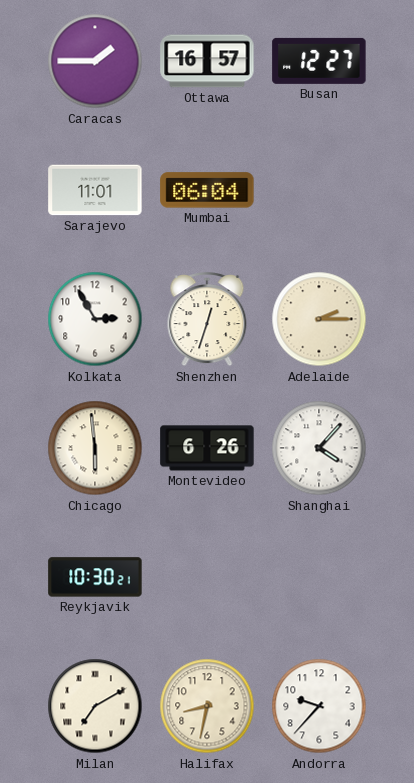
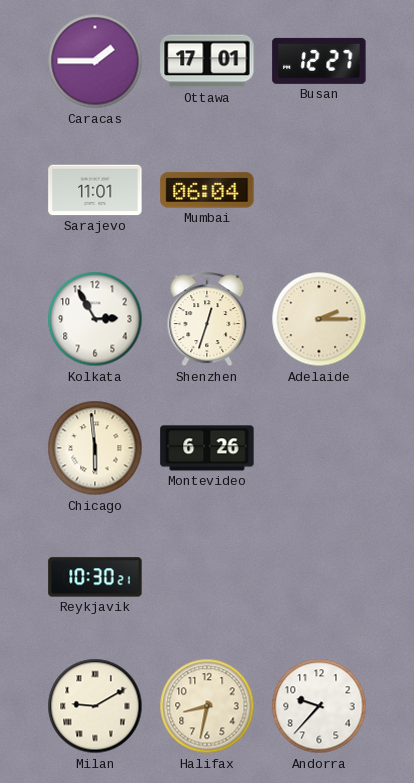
Ottawa: 16:57 -> 17:01 (207, 61)
Shanghai: 4:07 -> none (319, 448)
Milan: 7:10 -> 9:10 (95, 706)
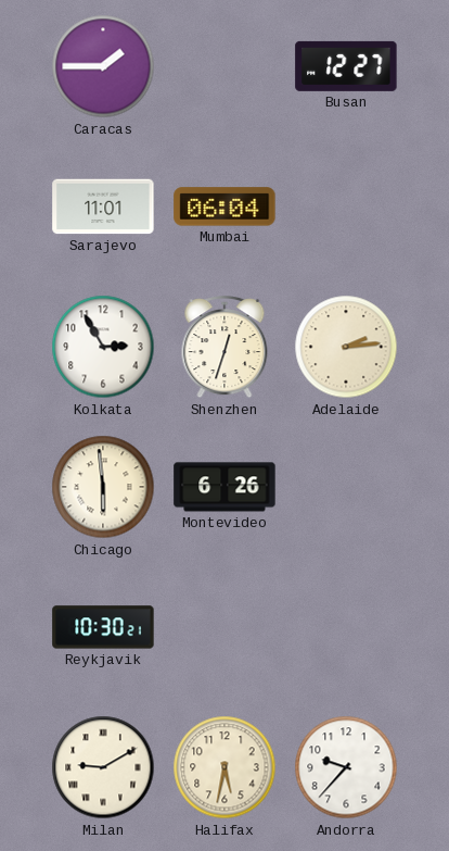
Ottawa: 17:01 -> none (207, 61)
Adelaide: 2:15 -> 2:14 (346, 347)
Halifax: 8:32 -> 5:32 (224, 767)
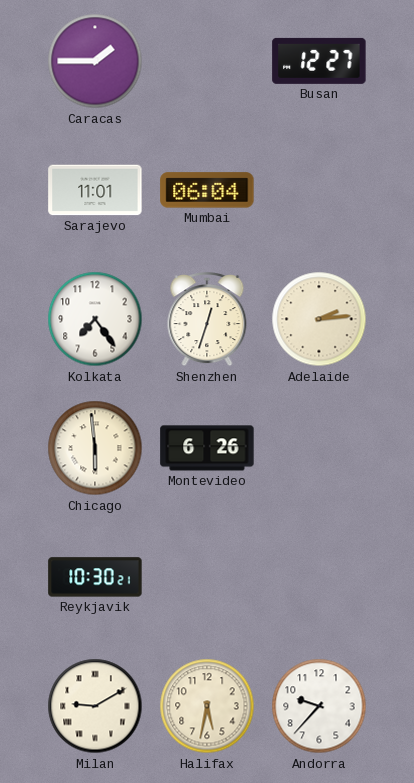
Kolkata: 2:55 -> 7:24 (95, 319)
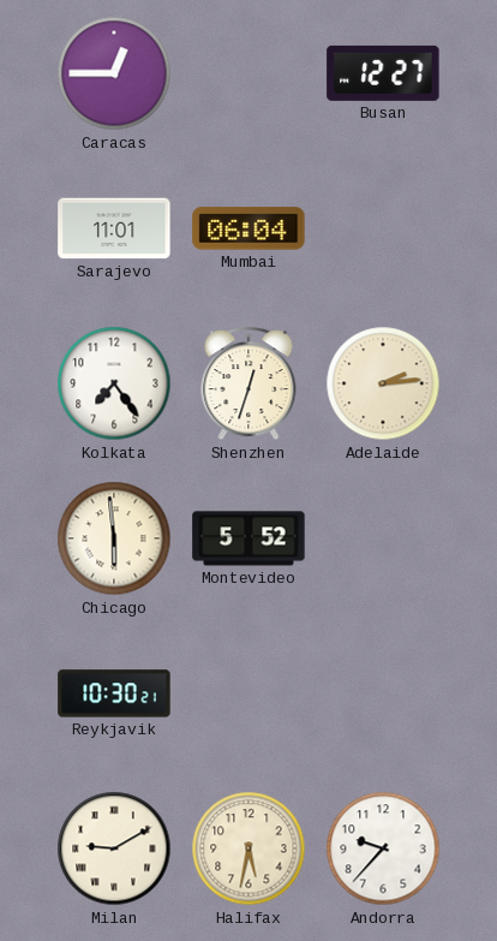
Caracas: 1:45 -> 12:45 (114, 73)
Montevideo: 6:26 -> 5:52 (248, 538)
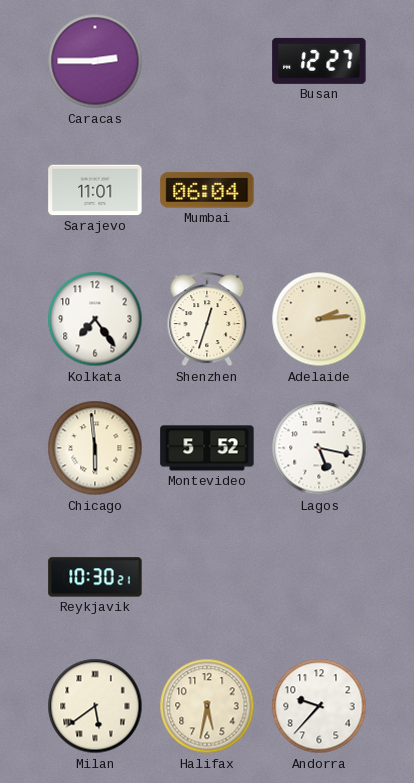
Caracas: 12:45 -> 2:45 (95, 61)
Lagos: none -> 5:17 (319, 448)
Milan: 9:10 -> 5:39 (95, 706)
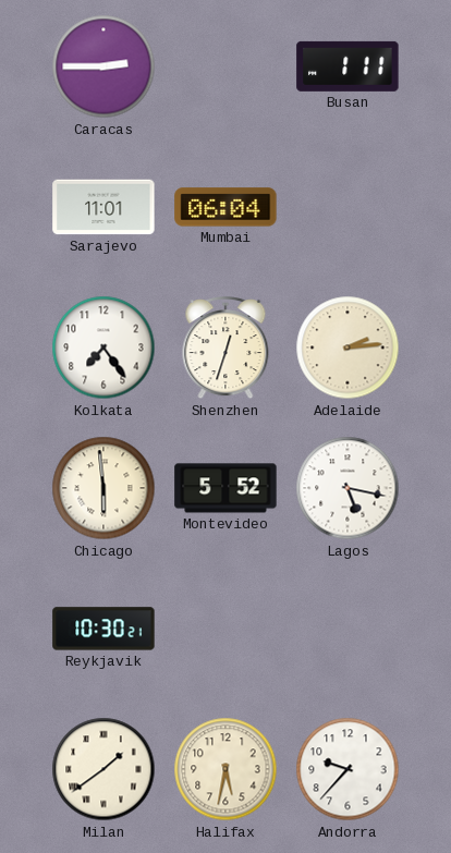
Busan: 12:27 -> 1:11 (348, 66)
Milan: 5:39 -> 1:39 (103, 769)
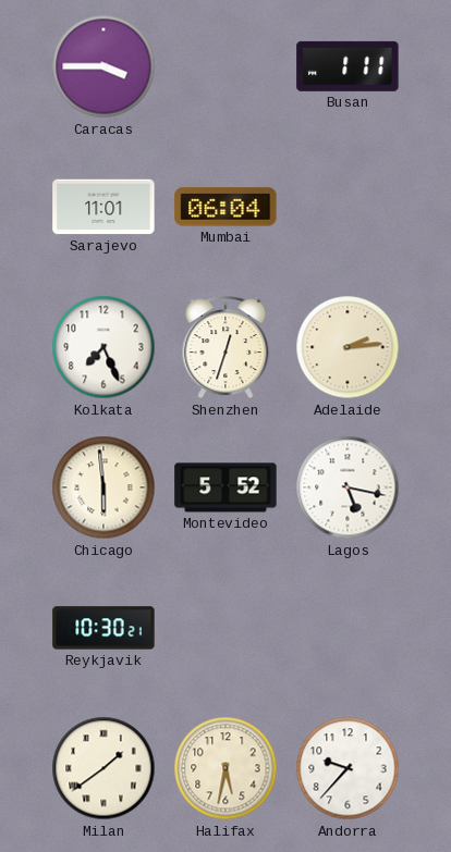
Caracas: 2:45 -> 3:45 (103, 66)
Kolkata: 7:24 -> 7:26 (103, 347)
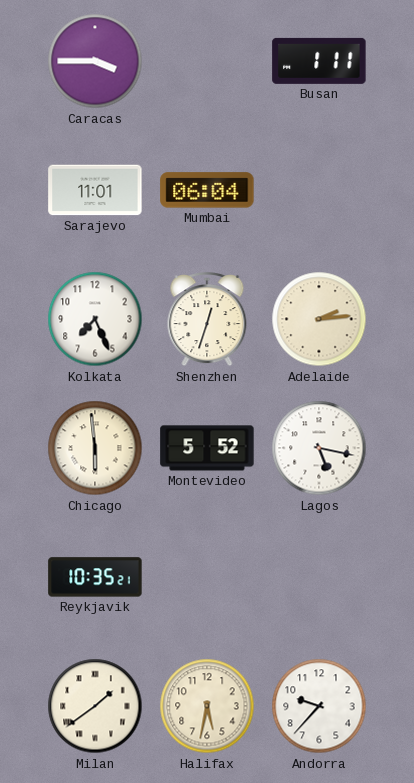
Reykjavik: 10:30 -> 10:35 (95, 577)
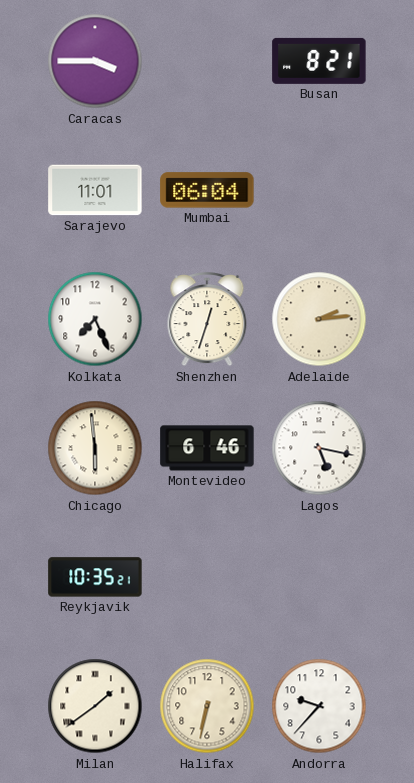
Busan: 1:11 -> 8:21 (319, 61)
Montevideo: 5:52 -> 6:46 (207, 448)
Halifax: 5:32 -> 6:32 (207, 706)
